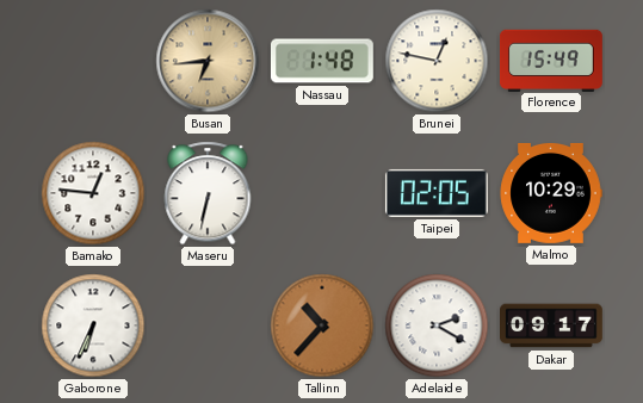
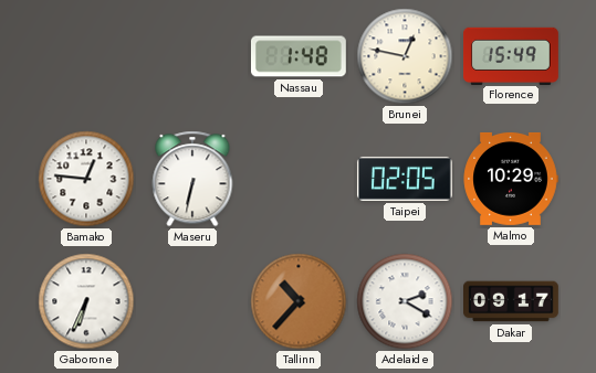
Busan: 6:44 -> none (208, 61)
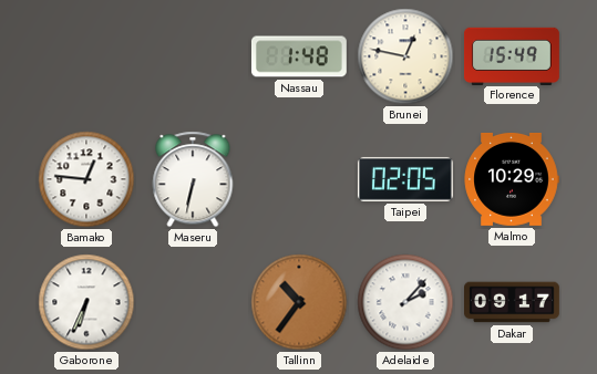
Tallinn: 10:37 -> 10:36 (299, 302)
Adelaide: 2:20 -> 2:07 (405, 302)
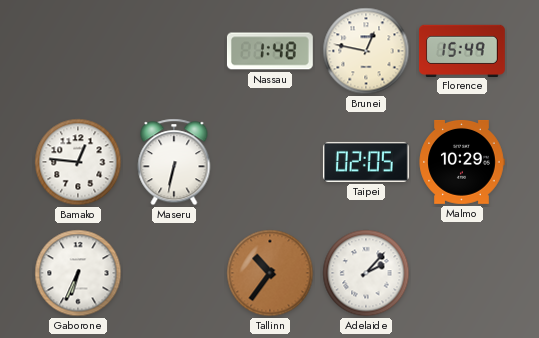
Dakar: 09:17 -> none (513, 302)
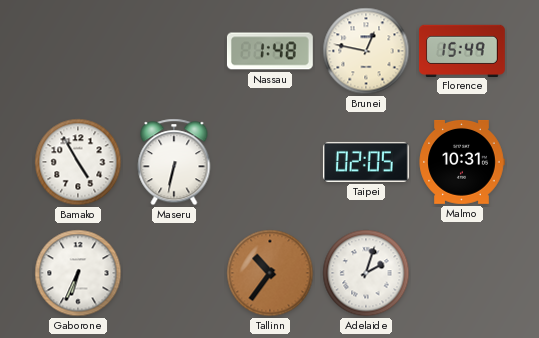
Bamako: 12:46 -> 4:55 (78, 162)
Malmo: 10:29 -> 10:31 (462, 162)
Adelaide: 2:07 -> 2:03 (366, 273)
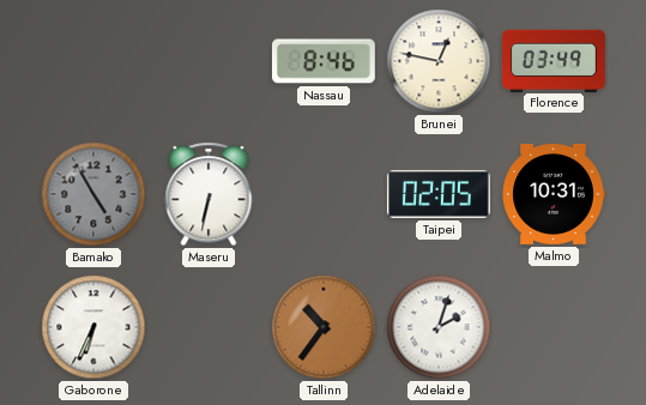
Nassau: 1:48 -> 8:46 (324, 61)
Florence: 15:49 -> 03:49 (555, 60)
Bamako dial: white -> grey (93, 194)
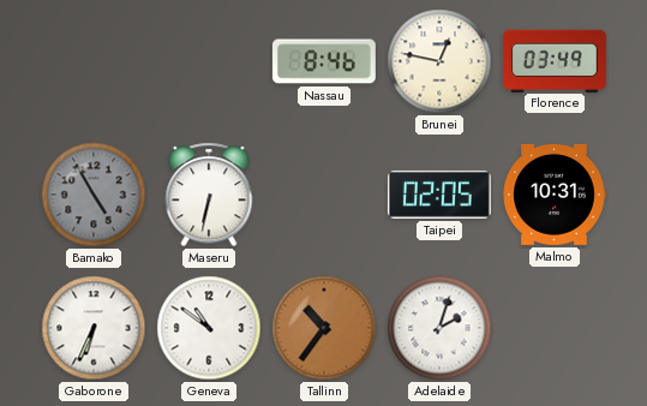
Geneva: none -> 10:51 (209, 328)
